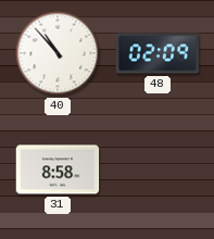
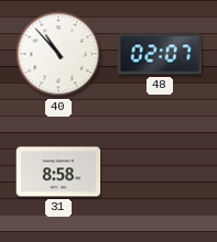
48: 02:09 -> 02:07 (160, 54)
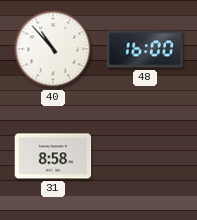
48: 02:07 -> 16:00 (145, 49)
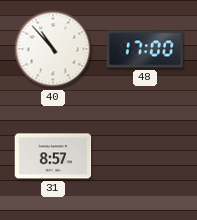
48: 16:00 -> 17:00 (145, 49)
31: 8:58 -> 8:57 (53, 156)
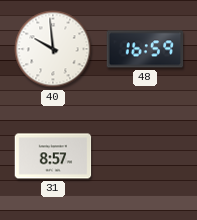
40: 10:53 -> 9:59 (53, 49)
48: 17:00 -> 16:59 (145, 49)
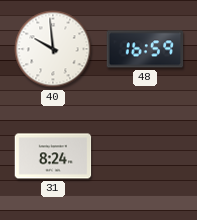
31: 8:57 -> 8:24 (53, 156)
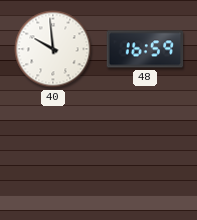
31: 8:24 -> none (53, 156)
